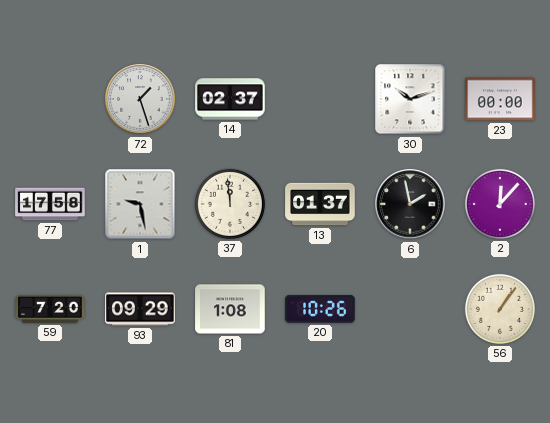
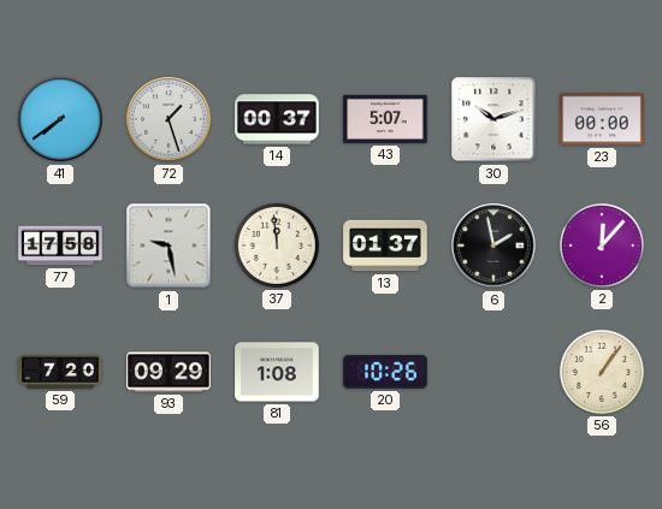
41: none -> 7:39 (60, 119)
14: 02:37 -> 00:37 (277, 119)
43: none -> 5:07 (385, 119)
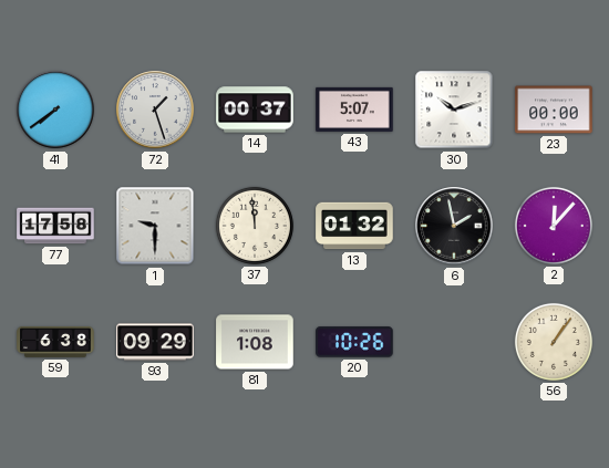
1: 9:28 -> 9:30 (155, 226)
13: 01:37 -> 01:32 (354, 226)
59: 7:20 -> 6:38 (55, 343)
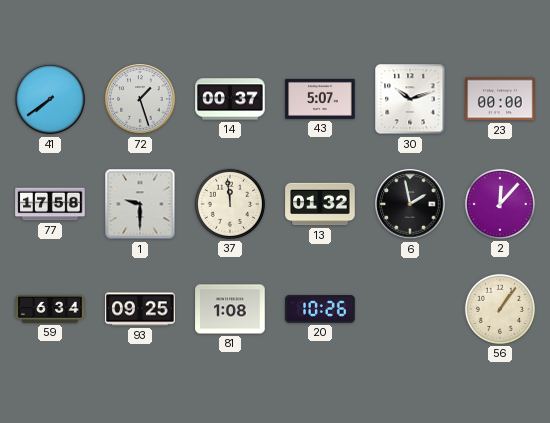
59: 6:38 -> 6:34 (50, 310)
93: 09:29 -> 09:25 (140, 309)
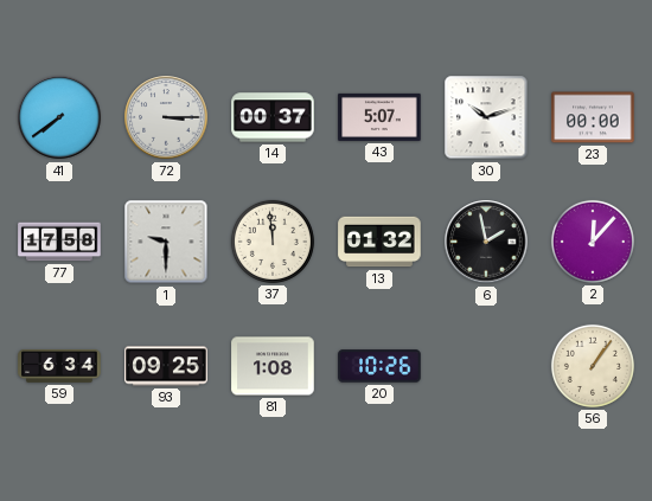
72: 1:27 -> 3:15 (166, 117)
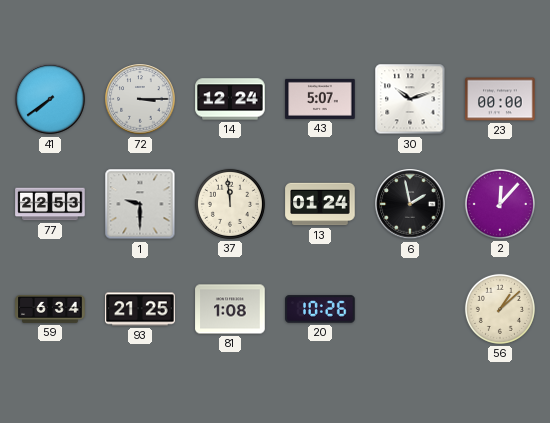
14: 00:37 -> 12:24 (230, 99)
77: 17:58 -> 22:53 (50, 204)
13: 01:32 -> 01:24 (320, 204)
93: 09:25 -> 21:25 (140, 309)
56: 1:06 -> 1:08 (500, 309)
